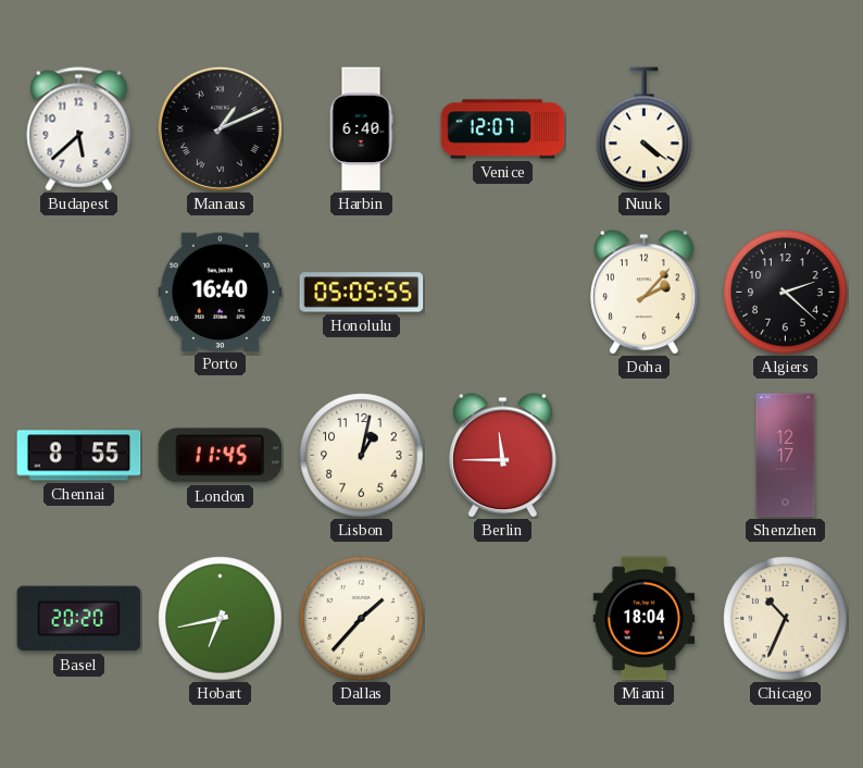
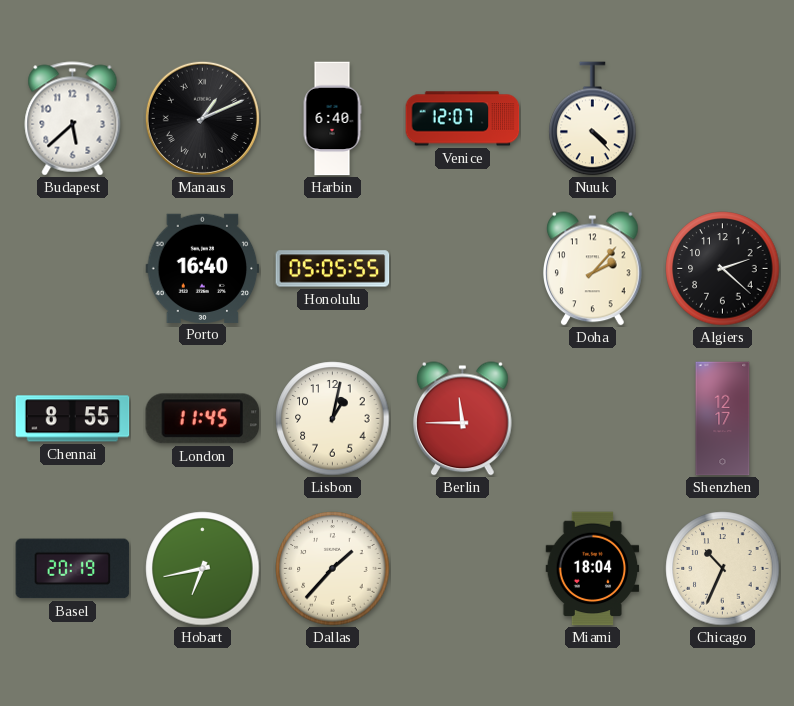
Nuuk: 4:21 -> 4:23 (593, 119)
Basel: 20:20 -> 20:19 (73, 569)
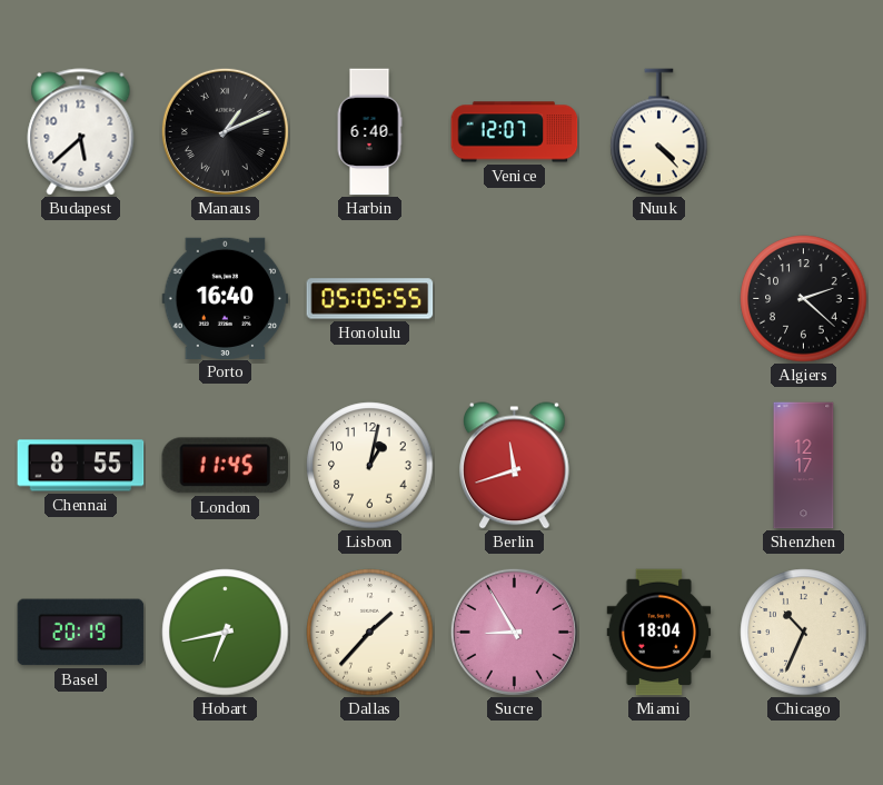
Doha: 2:07 -> none (593, 269)
Berlin: 11:45 -> 11:42 (515, 466)
Sucre: none -> 8:55 (514, 632)
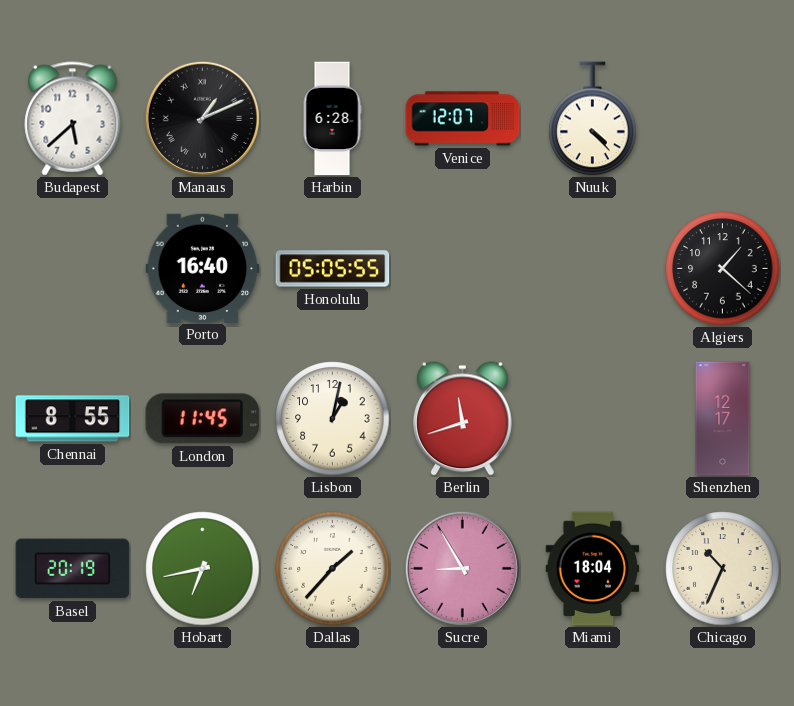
Harbin: 6:40 -> 6:28 (332, 119)
Algiers: 2:22 -> 1:22 (723, 269)
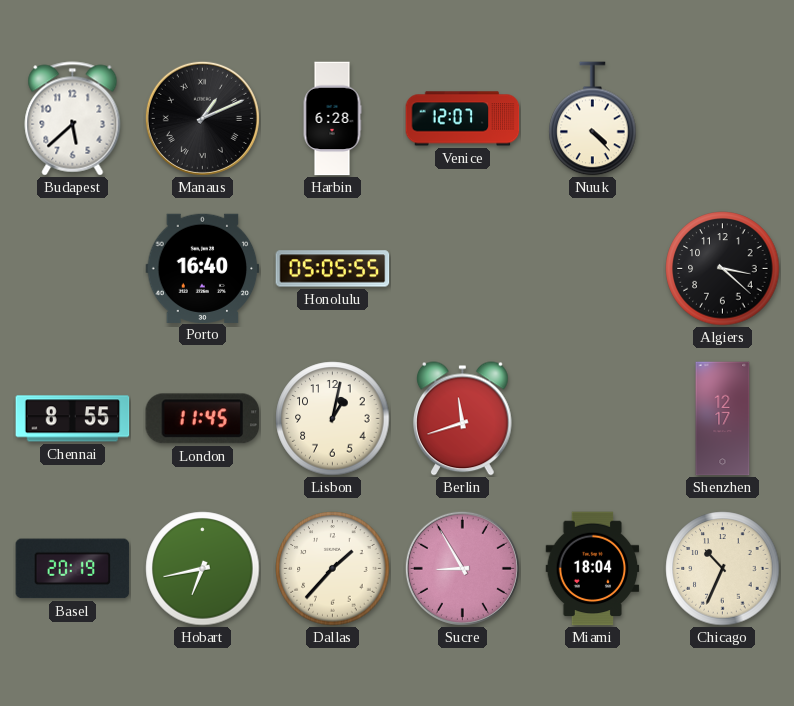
Algiers: 1:22 -> 3:22 (723, 269)
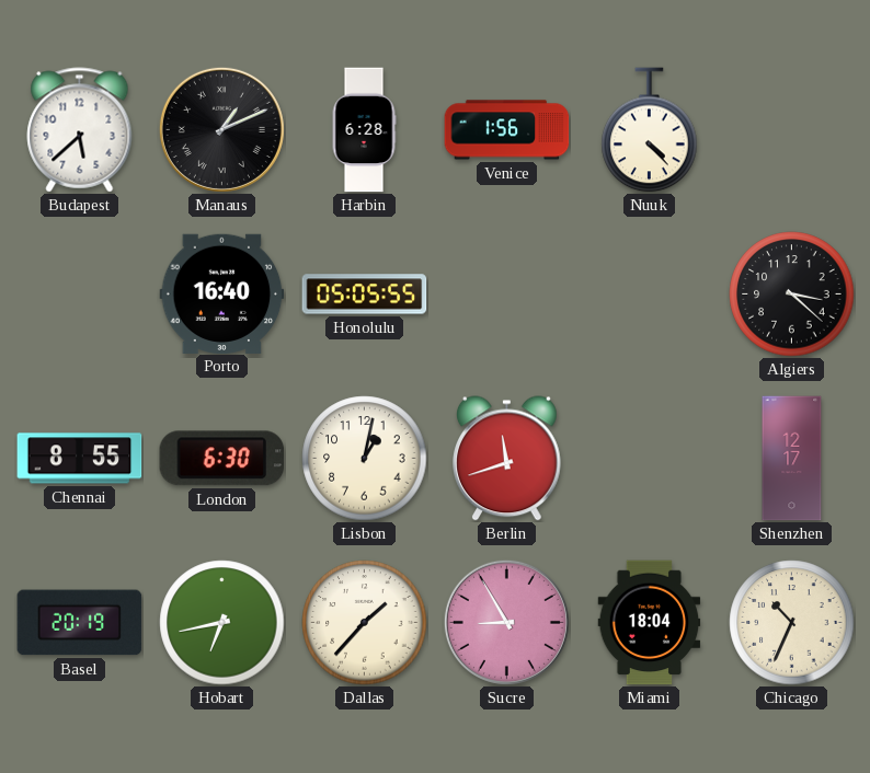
Venice: 12:07 -> 1:56 (507, 130)
London: 11:45 -> 6:30 (222, 459)
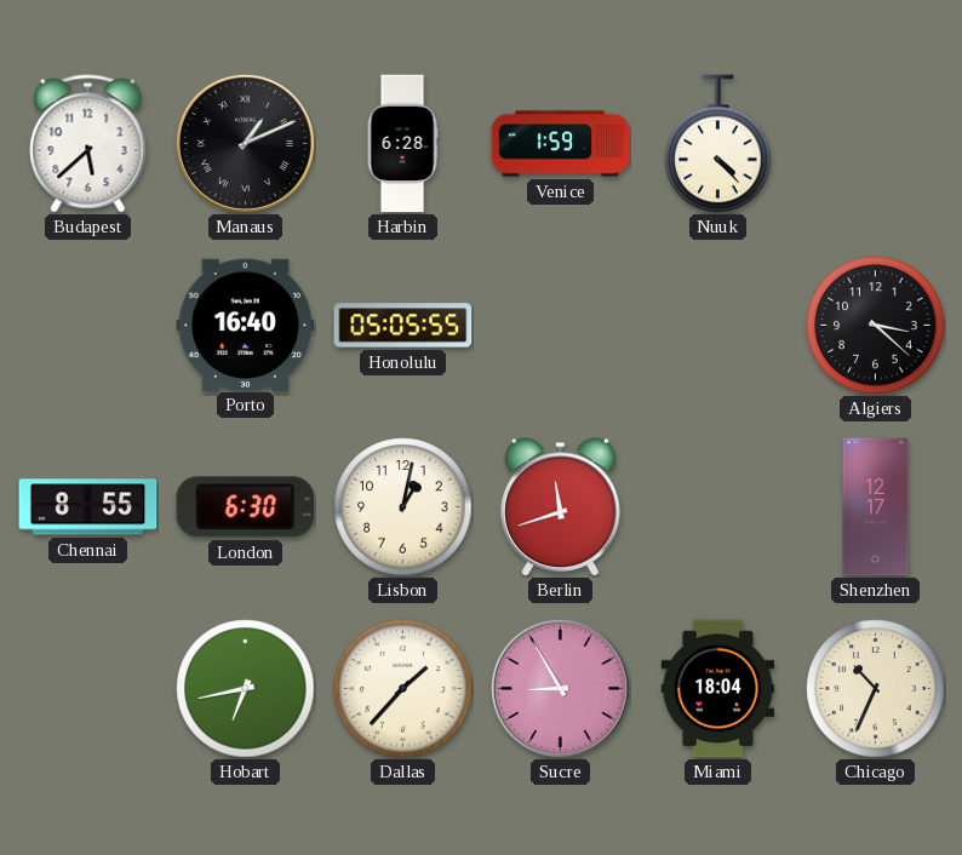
Venice: 1:56 -> 1:59 (561, 144)
Basel: 20:19 -> none (80, 623)
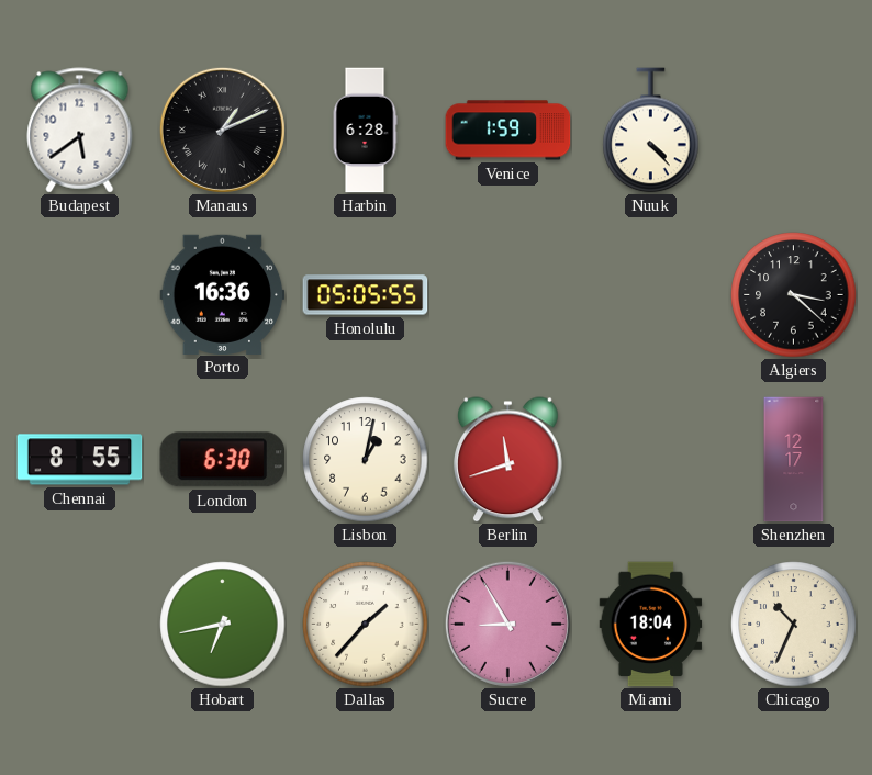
Budapest: 5:38 -> 5:39 (80, 131)
Porto: 16:40 -> 16:36 (223, 294)
